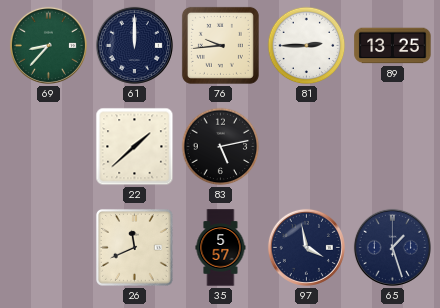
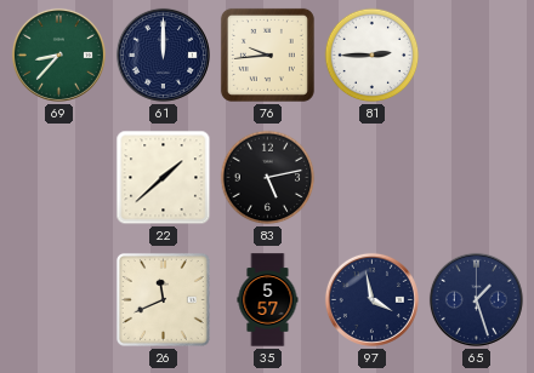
89: 13:25 -> none (393, 46)
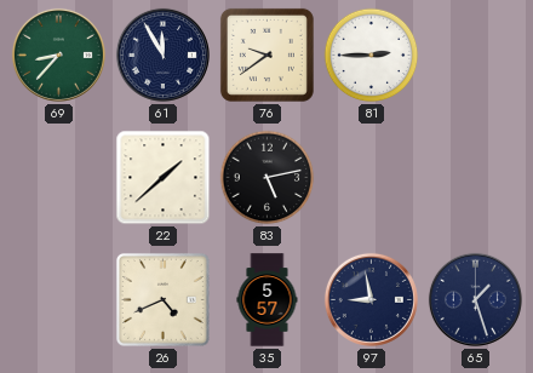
61: 12:00 -> 11:55 (162, 54)
76: 9:44 -> 9:39 (266, 54)
26: 11:41 -> 4:41 (162, 299)
97: 3:58 -> 8:58 (371, 299)
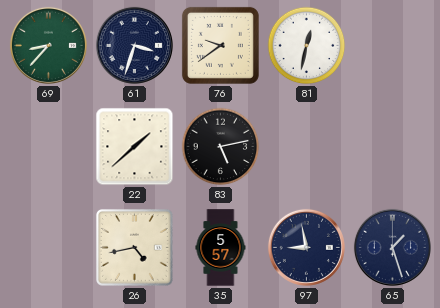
61: 11:55 -> 3:33 (134, 45)
81: 2:45 -> 12:32 (307, 46)
26: 4:41 -> 4:43 (134, 247)
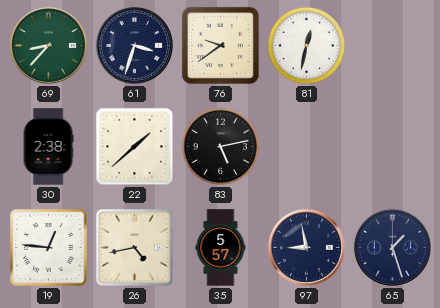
30: none -> 2:38 (48, 147)
19: none -> 12:46 (49, 248)
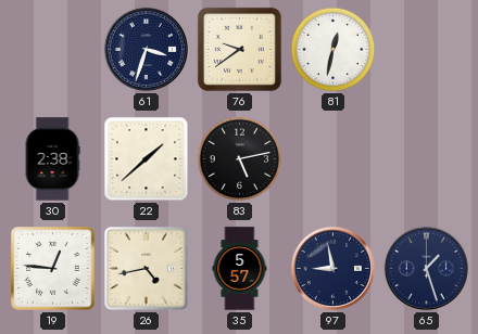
69: 8:37 -> none (48, 45)
